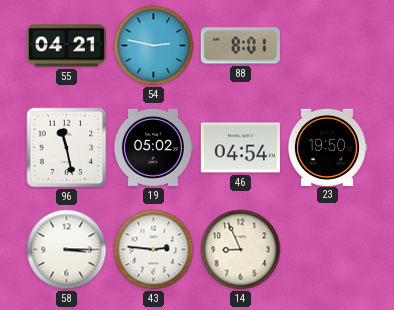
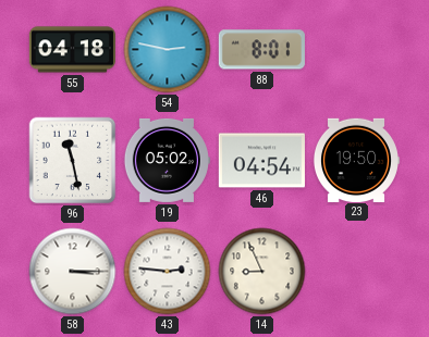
55: 04:21 -> 04:18 (72, 50)
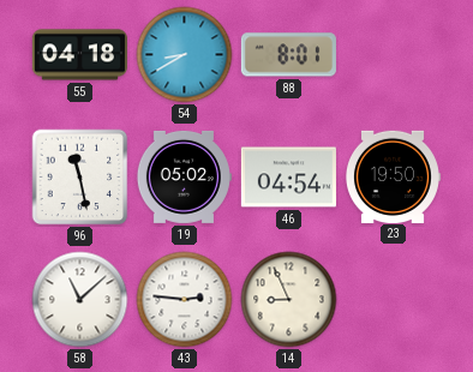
54: 2:47 -> 8:40 (185, 55)
58: 3:15 -> 11:08 (80, 300)
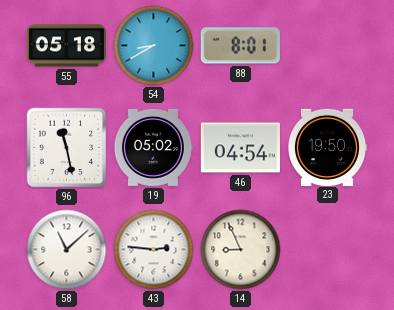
55: 04:18 -> 05:18 (66, 46)
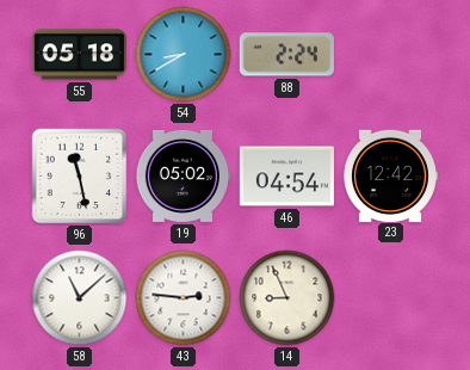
88: 8:01 -> 2:24 (286, 55)
23: 19:50 -> 12:42 (390, 175)
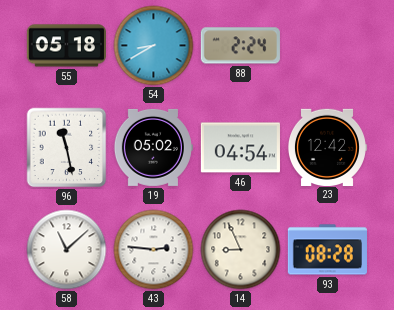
93: none -> 08:28 (327, 250)
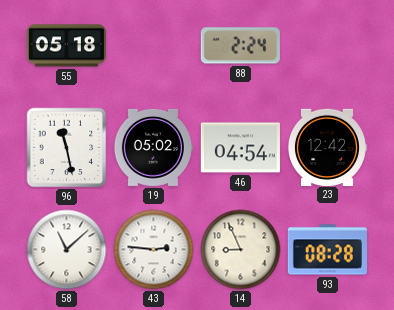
54: 8:40 -> none (154, 46)
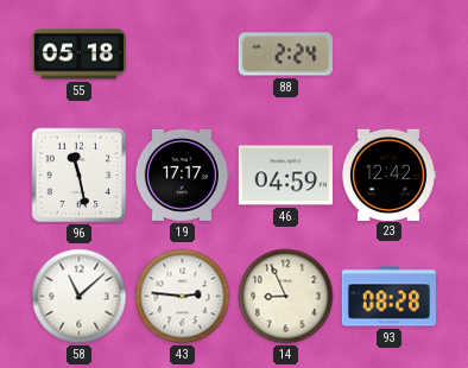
19: 05:02 -> 17:17 (182, 175)
46: 04:54 -> 04:59 (285, 176)
